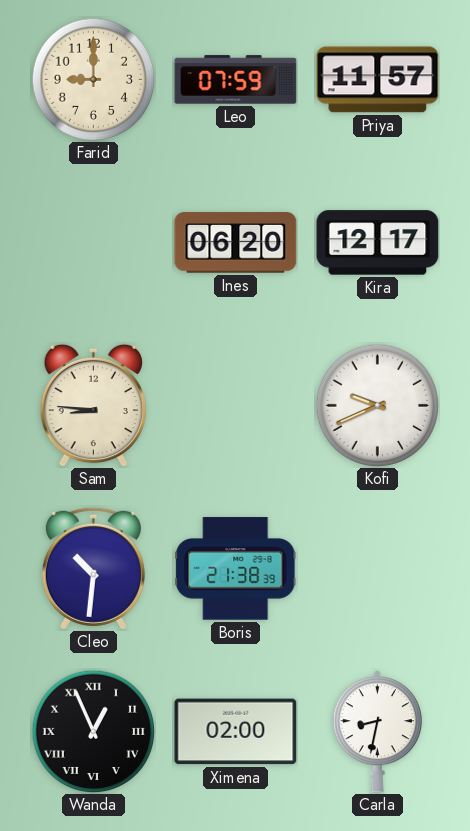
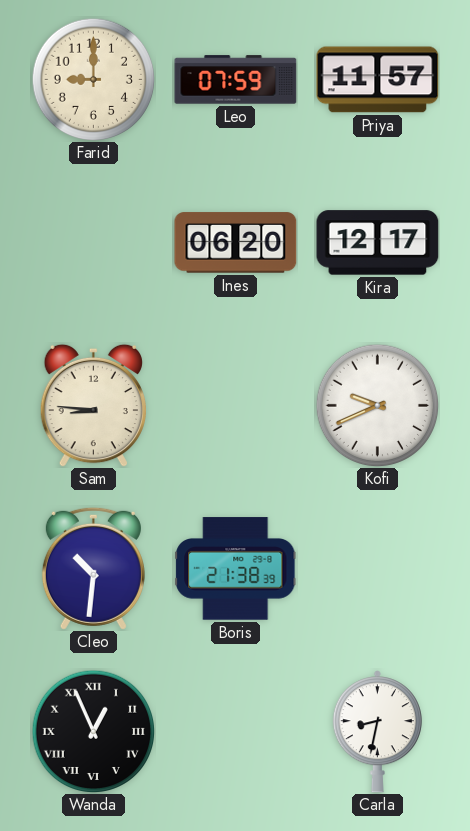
Ximena: 02:00 -> none (236, 732)
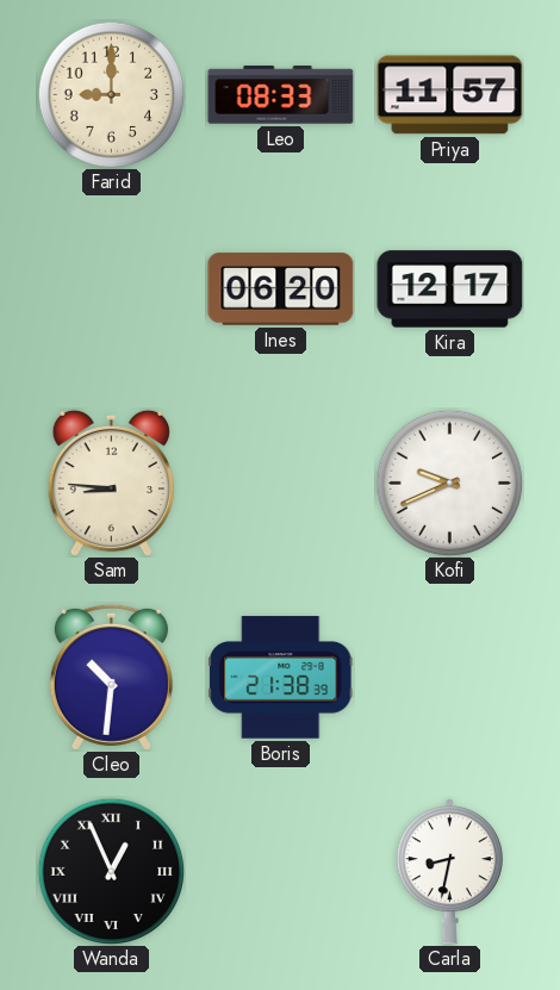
Leo: 07:59 -> 08:33 (281, 95)
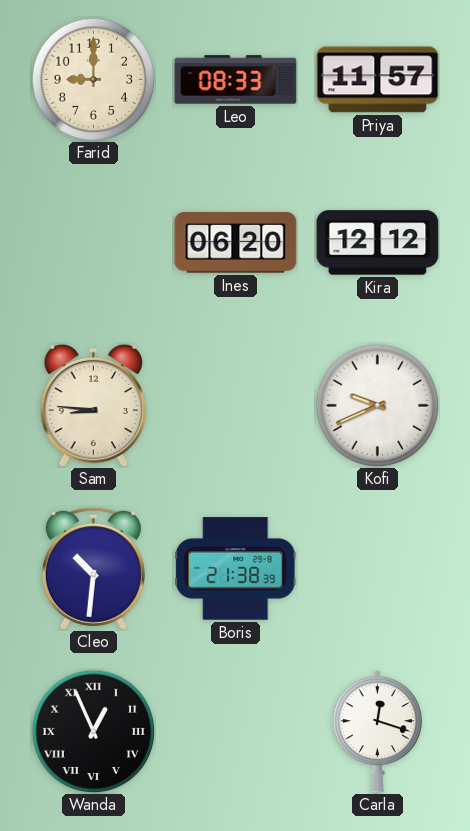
Kira: 12:17 -> 12:12 (378, 243)
Carla: 8:32 -> 12:18 (377, 732)
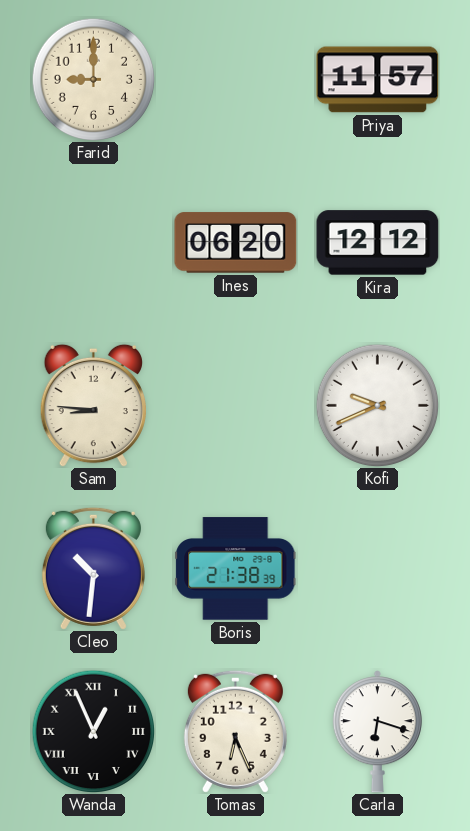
Leo: 08:33 -> none (236, 80)
Tomas: none -> 6:26 (235, 731)
Carla: 12:18 -> 6:18 (377, 732)
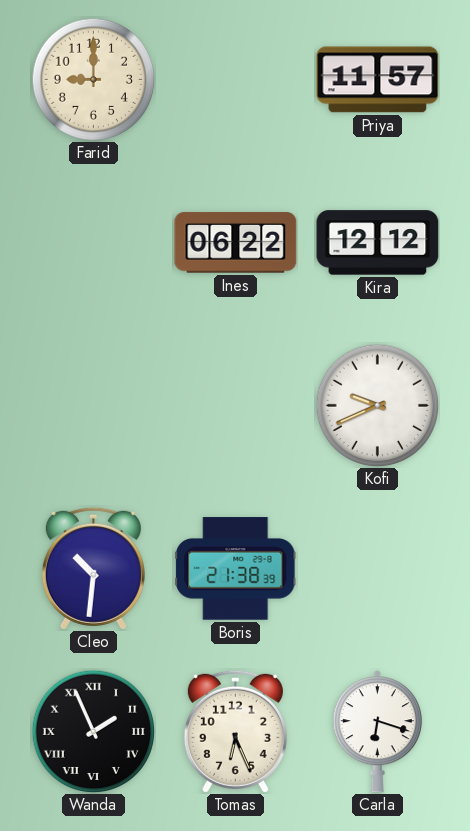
Ines: 06:20 -> 06:22 (236, 243)
Sam: 8:46 -> none (93, 405)
Wanda: 12:56 -> 1:56 (93, 731)
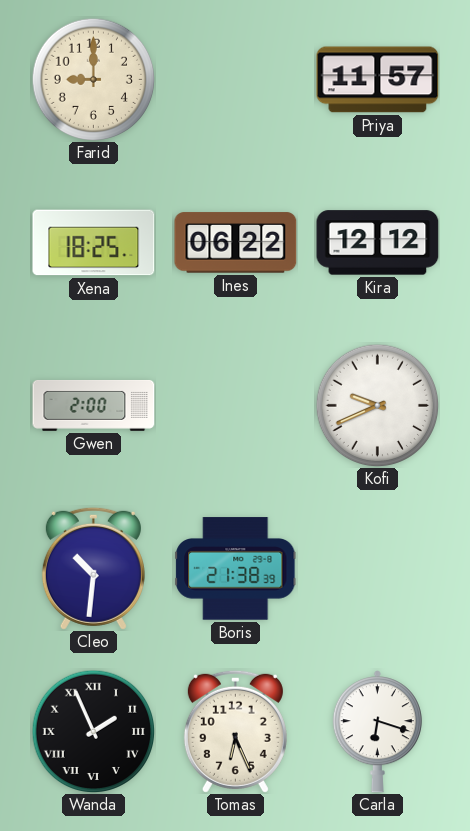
Xena: none -> 18:25 (94, 243)
Gwen: none -> 2:00 (94, 405)
